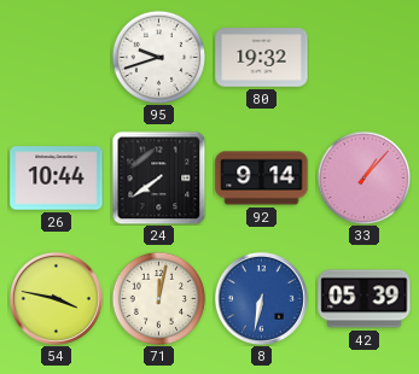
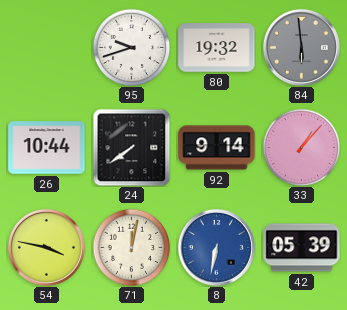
84: none -> 5:59 (301, 47)
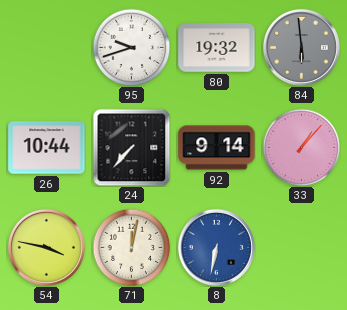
24: 7:39 -> 7:37 (131, 147)
42: 05:39 -> none (302, 248)
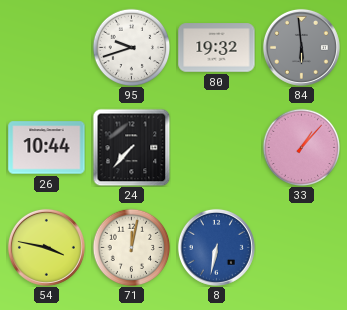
92: 9:14 -> none (217, 148)
